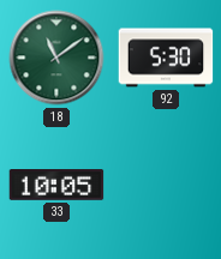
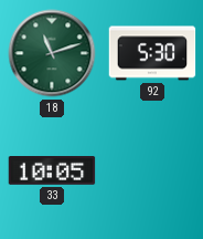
18: 11:09 -> 11:12 (52, 53)
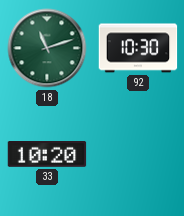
92: 5:30 -> 10:30 (138, 48)
33: 10:05 -> 10:20 (47, 155)
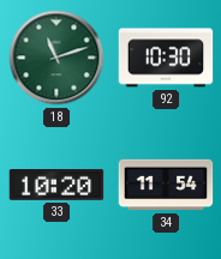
34: none -> 11:54 (166, 185)
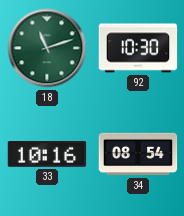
33: 10:20 -> 10:16 (47, 155)
34: 11:54 -> 08:54 (138, 154)
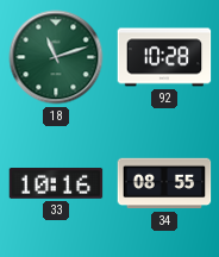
92: 10:30 -> 10:28 (164, 57)
34: 08:54 -> 08:55 (164, 183)
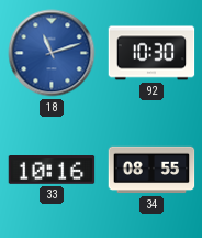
18 dial: green -> blue (52, 53)
92: 10:28 -> 10:30 (151, 53)
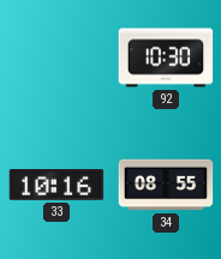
18: 11:12 -> none (52, 53)
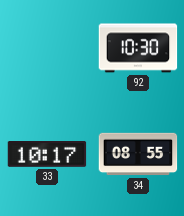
33: 10:16 -> 10:17 (47, 155)
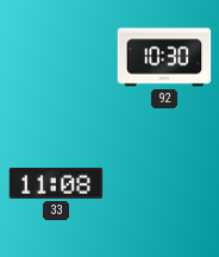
33: 10:17 -> 11:08 (56, 184)
34: 08:55 -> none (138, 154)
